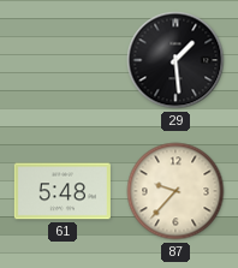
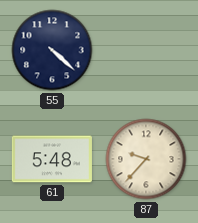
55: none -> 4:22 (52, 50)
29: 1:29 -> none (175, 60)
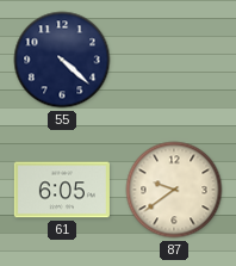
61: 5:48 -> 6:05 (62, 190)
87: 9:37 -> 9:39 (174, 190)
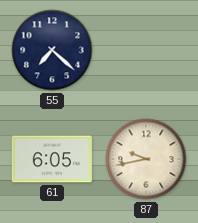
55: 4:22 -> 7:22 (52, 50)
87: 9:39 -> 9:43 (146, 159)
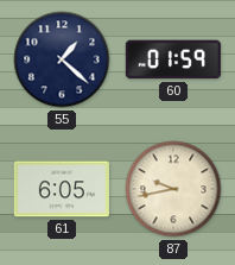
55: 7:22 -> 1:22 (62, 59)
60: none -> 01:59 (173, 59)
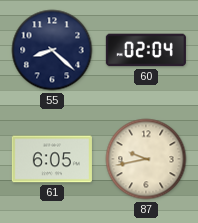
55: 1:22 -> 8:22 (52, 50)
60: 01:59 -> 02:04 (146, 50)
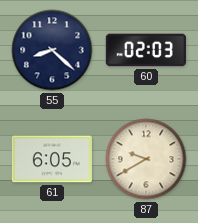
60: 02:04 -> 02:03 (146, 50)
87: 9:43 -> 9:40 (146, 159)
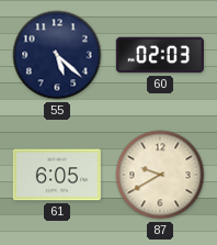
55: 8:22 -> 5:22 (57, 55)
